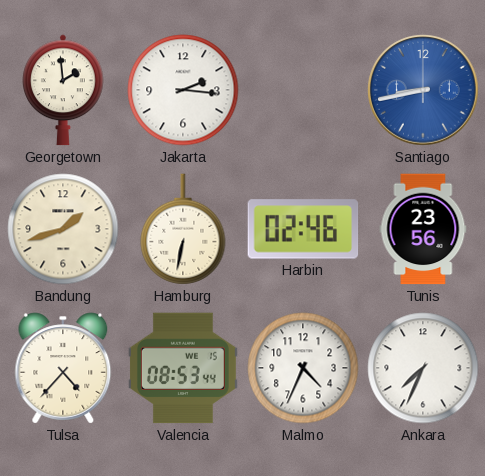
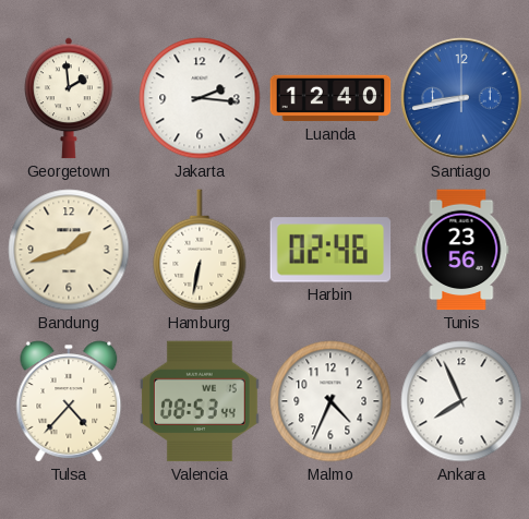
Luanda: none -> 12:40 (330, 98)
Ankara: 7:34 -> 7:56 (461, 401)
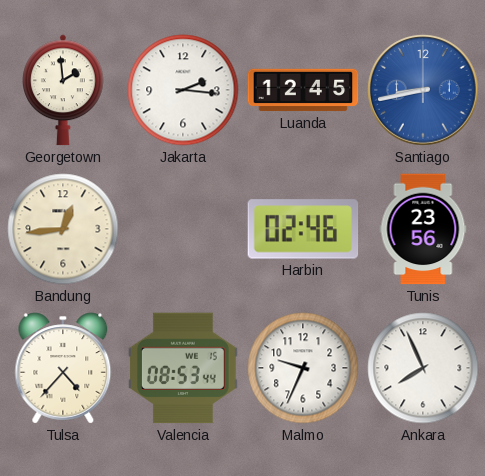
Luanda: 12:40 -> 12:45 (303, 90)
Bandung: 1:42 -> 12:44 (63, 229)
Hamburg: 6:32 -> none (200, 250)
Malmo: 4:34 -> 9:34 (303, 368)
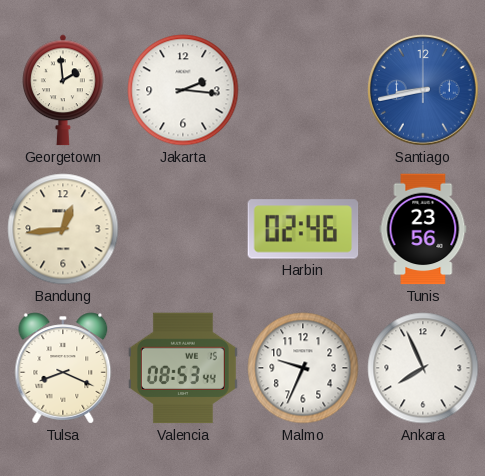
Luanda: 12:45 -> none (303, 90)
Tulsa: 4:37 -> 8:19 (63, 368)
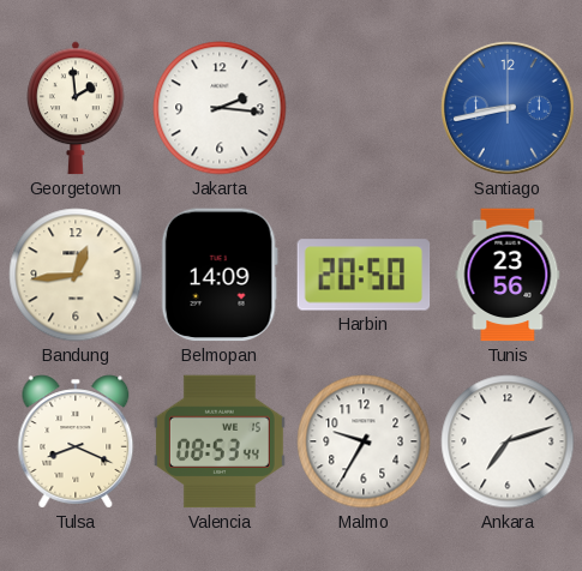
Belmopan: none -> 14:09 (220, 275)
Harbin: 02:46 -> 20:50 (364, 275)
Malmo: 9:34 -> 9:35 (364, 441)
Ankara: 7:56 -> 7:12 (508, 441)
